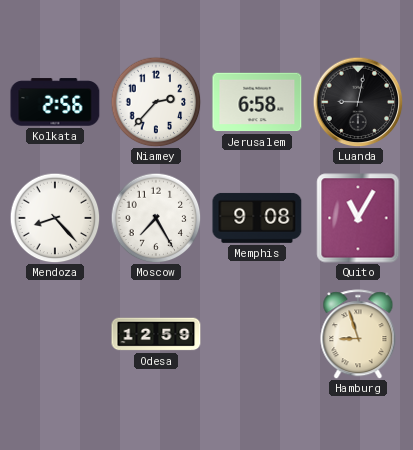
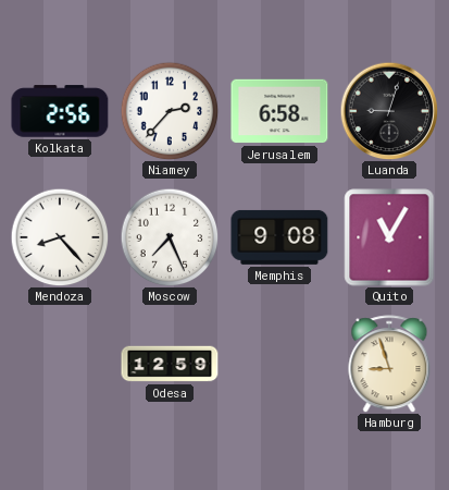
Luanda: 9:02 -> 9:03 (389, 111)
Moscow: 7:25 -> 7:26 (170, 237)
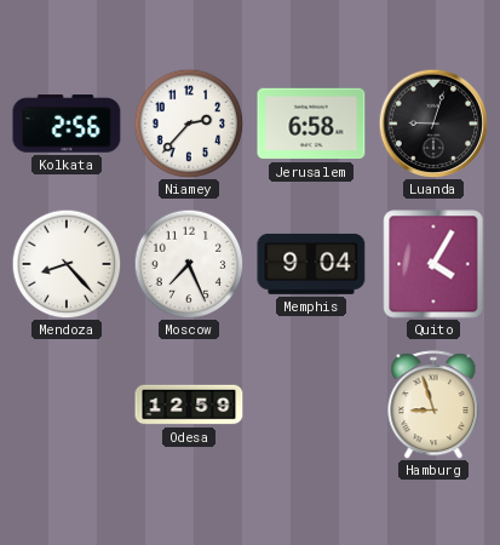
Memphis: 9:08 -> 9:04 (311, 264)
Quito: 11:05 -> 4:05 (433, 264)
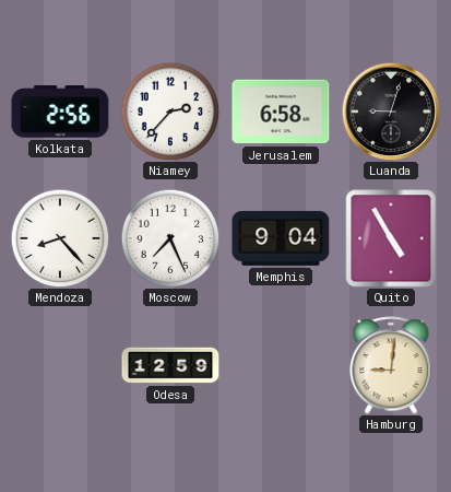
Quito: 4:05 -> 4:55 (391, 238)
Hamburg: 8:57 -> 9:01 (391, 365)
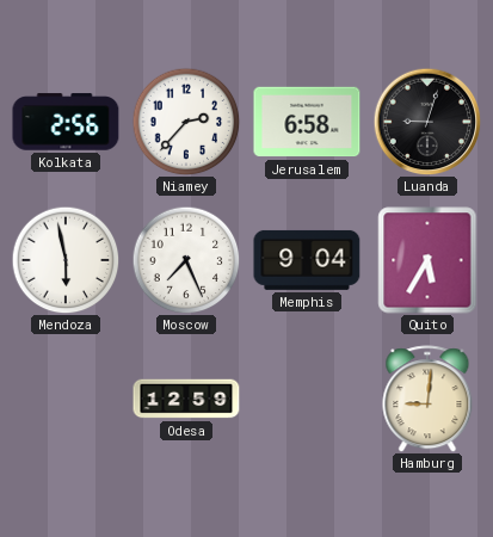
Mendoza: 8:23 -> 5:58 (66, 260)
Quito: 4:55 -> 5:35 (427, 260)
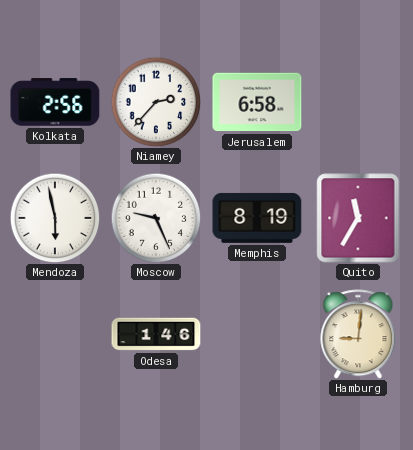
Luanda: 9:03 -> none (427, 122)
Moscow: 7:26 -> 9:26 (156, 218)
Memphis: 9:04 -> 8:19 (257, 218)
Quito: 5:35 -> 11:35 (358, 218)
Odesa: 12:59 -> 1:46 (156, 334)
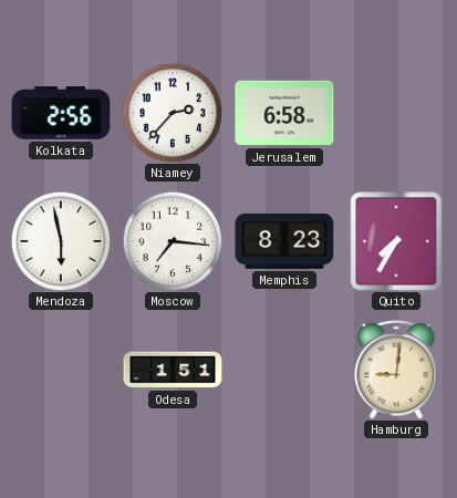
Moscow: 9:26 -> 7:16 (173, 241)
Memphis: 8:19 -> 8:23 (284, 241)
Quito: 11:35 -> 7:35 (396, 241)
Odesa: 1:46 -> 1:51 (173, 370)
